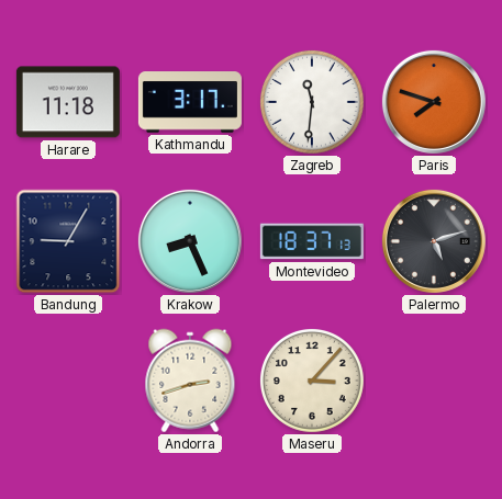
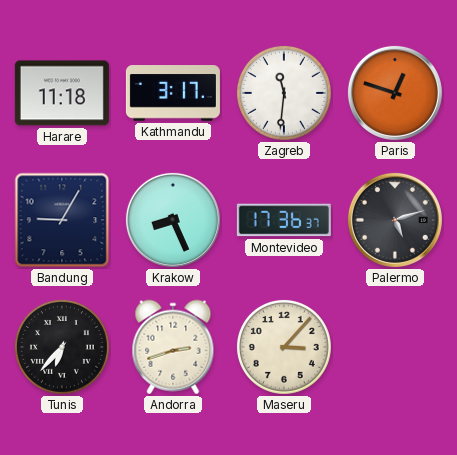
Paris: 7:48 -> 12:48 (395, 93)
Montevideo: 18:37 -> 17:36 (284, 220)
Tunis: none -> 6:37 (62, 347)
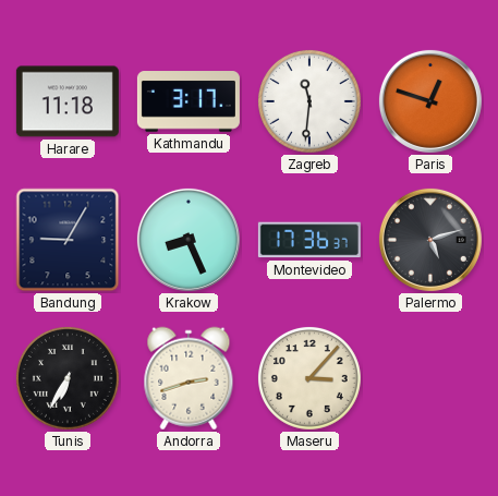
Tunis: 6:37 -> 6:35 (68, 378)
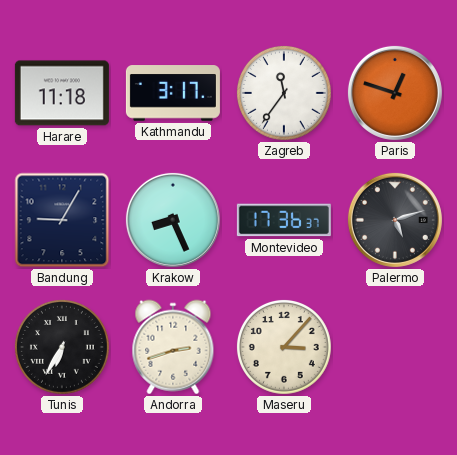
Zagreb: 11:31 -> 11:36 (284, 93)
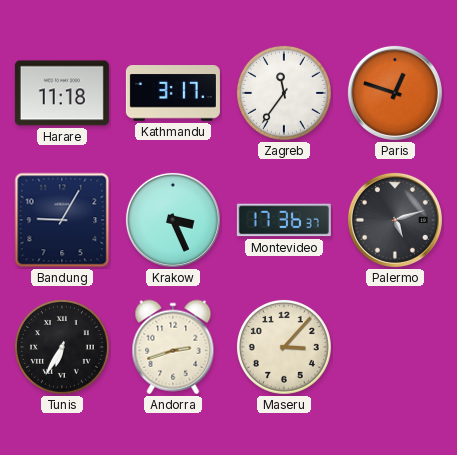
Krakow: 8:26 -> 3:26 (173, 220)
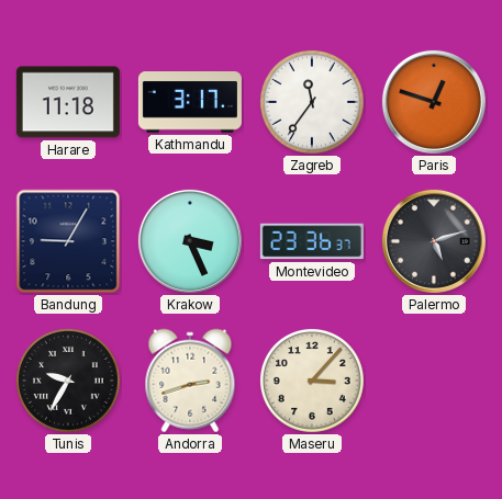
Montevideo: 17:36 -> 23:36 (312, 241)
Tunis: 6:35 -> 9:35 (68, 381)
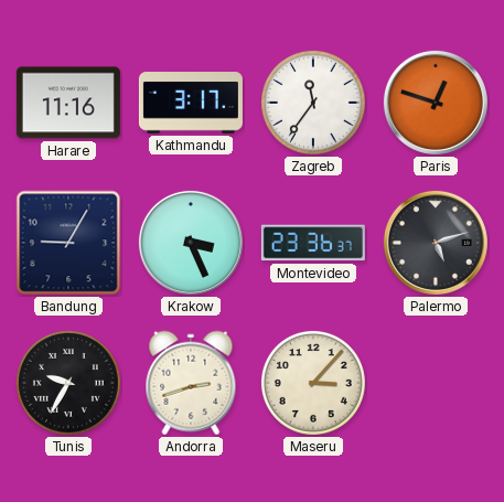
Harare: 11:18 -> 11:16 (68, 103)
